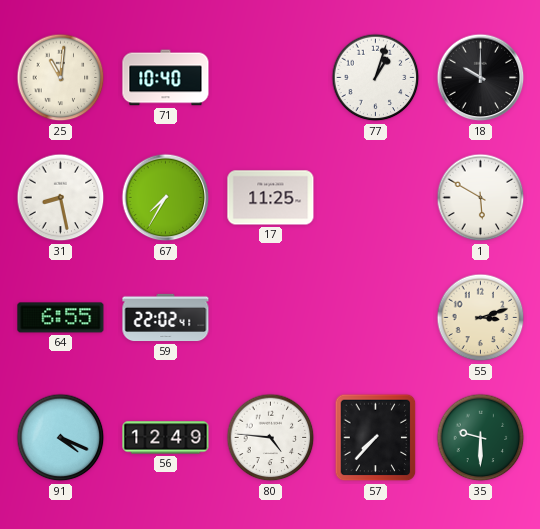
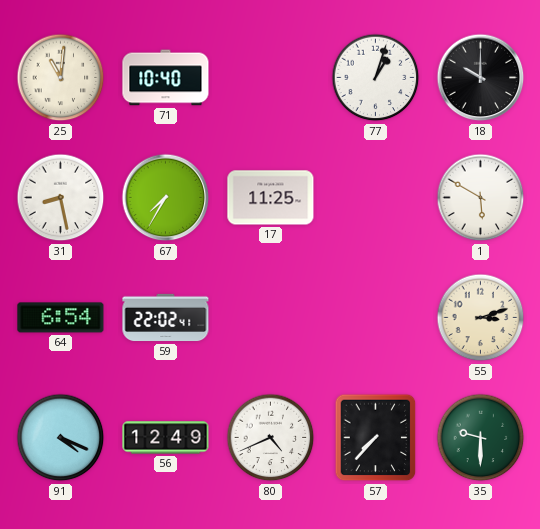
64: 6:55 -> 6:54 (61, 318)
80: 4:46 -> 4:41 (271, 438)
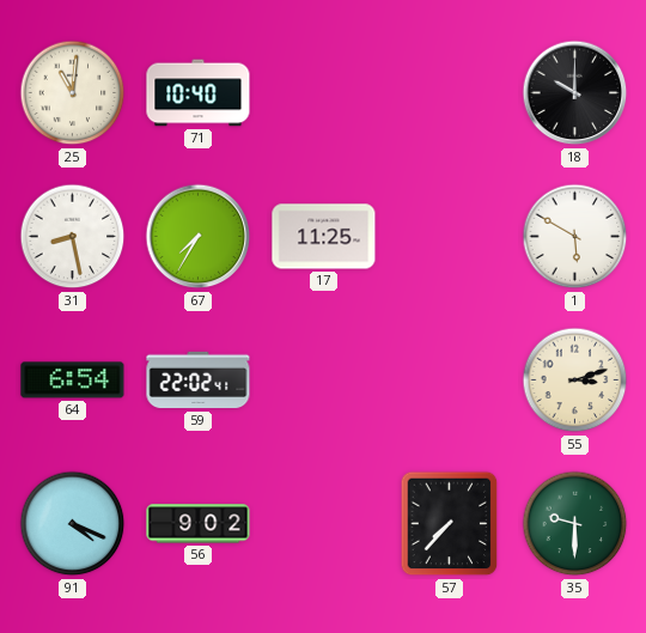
77: 1:03 -> none (376, 78)
56: 12:49 -> 9:02 (199, 524)
80: 4:41 -> none (271, 438)
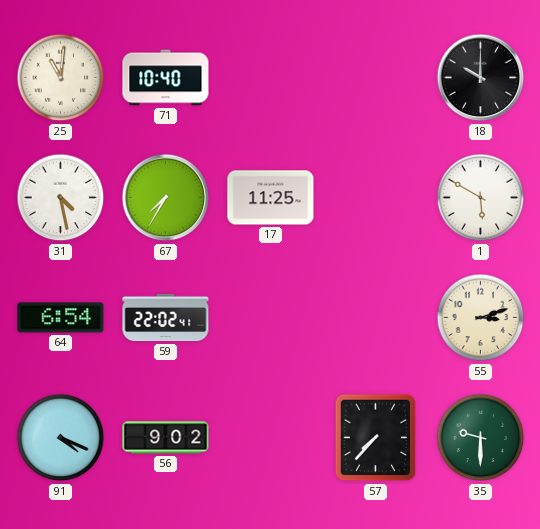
31: 8:28 -> 4:28 (61, 198)
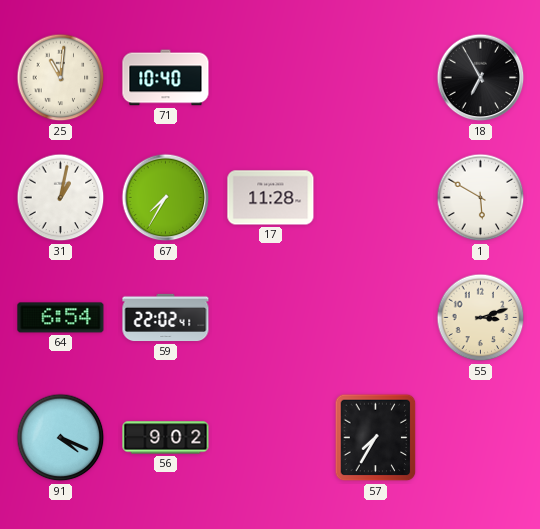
18: 10:00 -> 6:55 (481, 78)
31: 4:28 -> 1:02 (61, 198)
17: 11:25 -> 11:28 (271, 198)
57: 7:37 -> 7:35 (376, 438)
35: 9:30 -> none (481, 438)
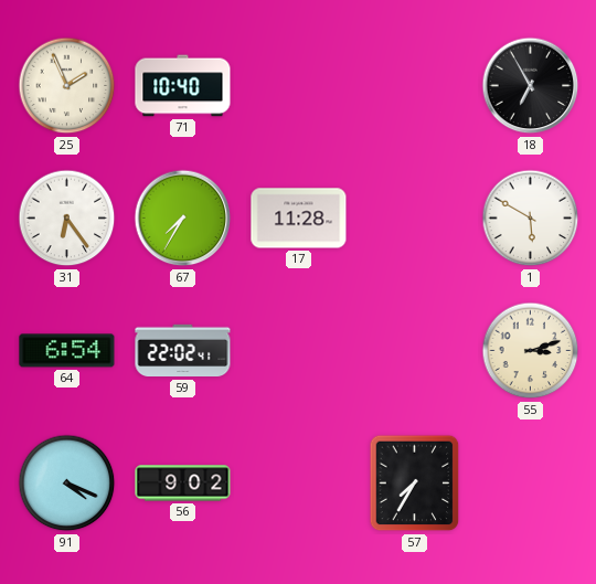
25: 11:01 -> 1:56 (67, 86)
31: 1:02 -> 6:24 (67, 219)
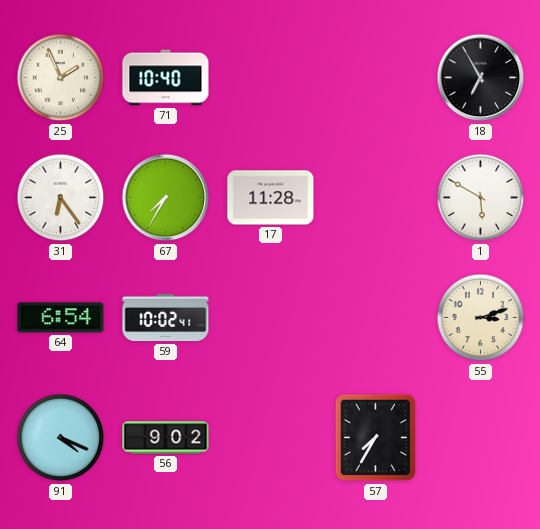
59: 22:02 -> 10:02 (166, 318)
